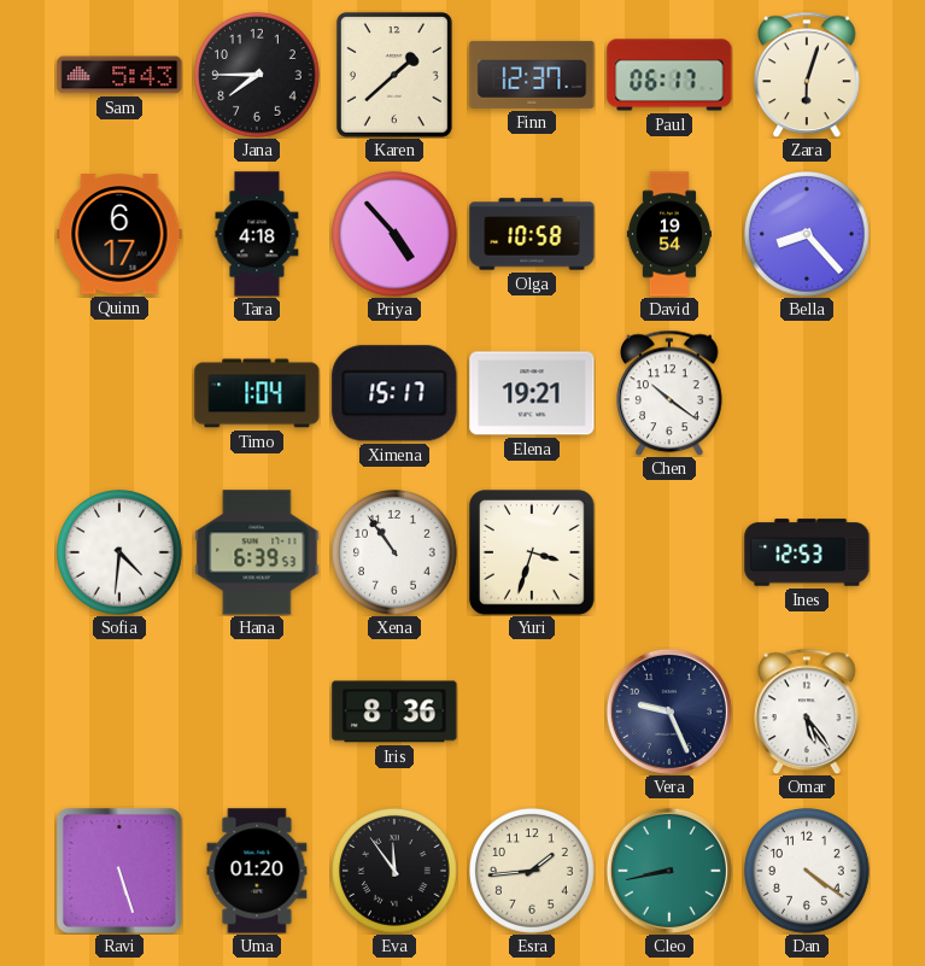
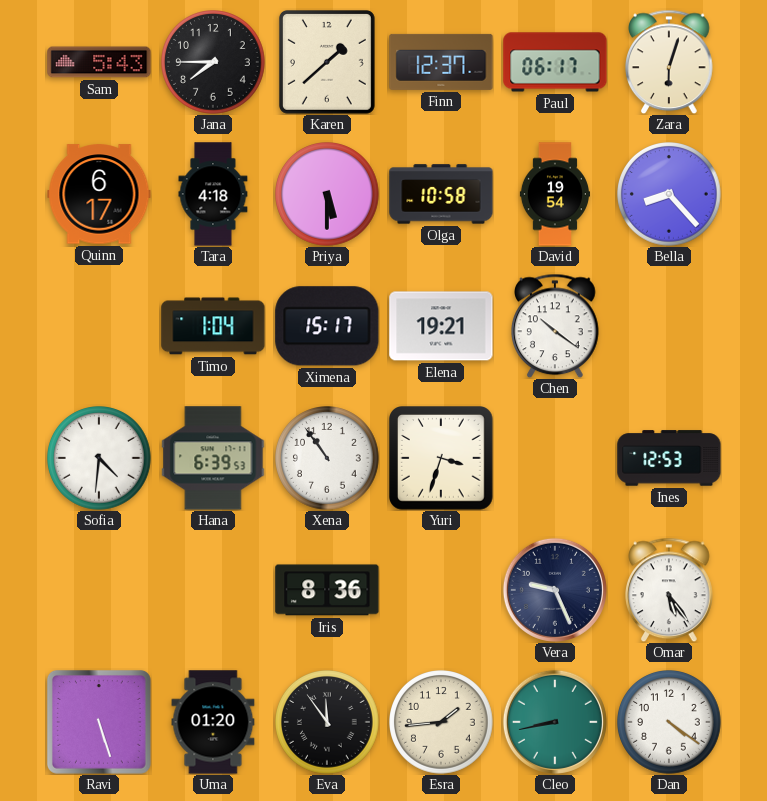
Priya: 4:53 -> 5:30 (328, 195)
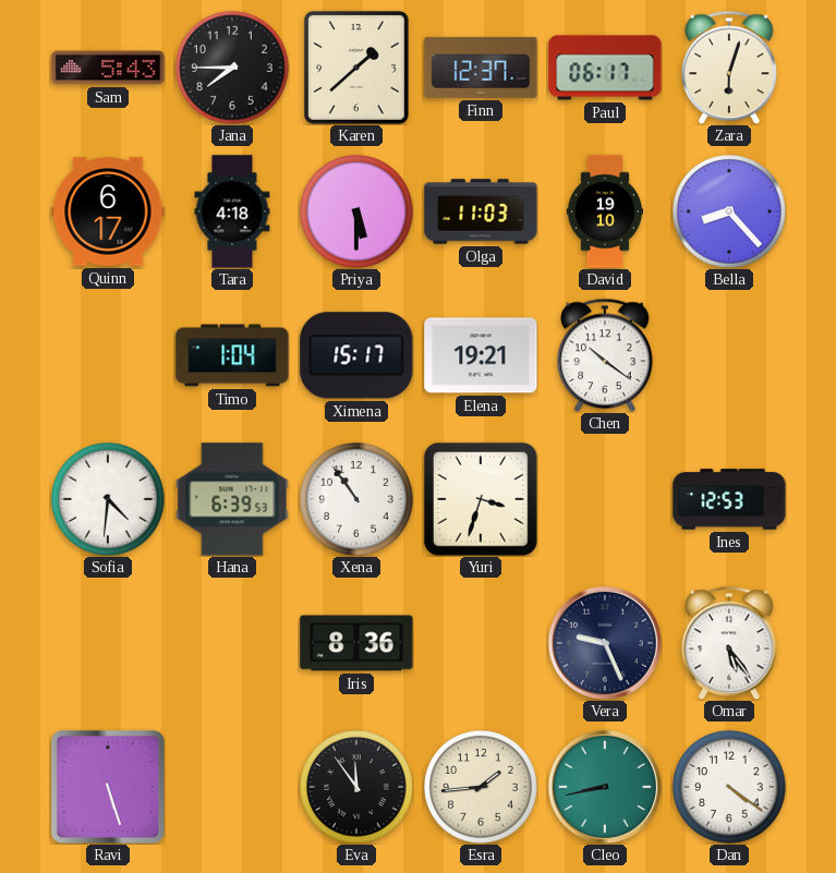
Olga: 10:58 -> 11:03 (481, 211)
David: 19:54 -> 19:10 (604, 211)
Uma: 01:20 -> none (213, 722)
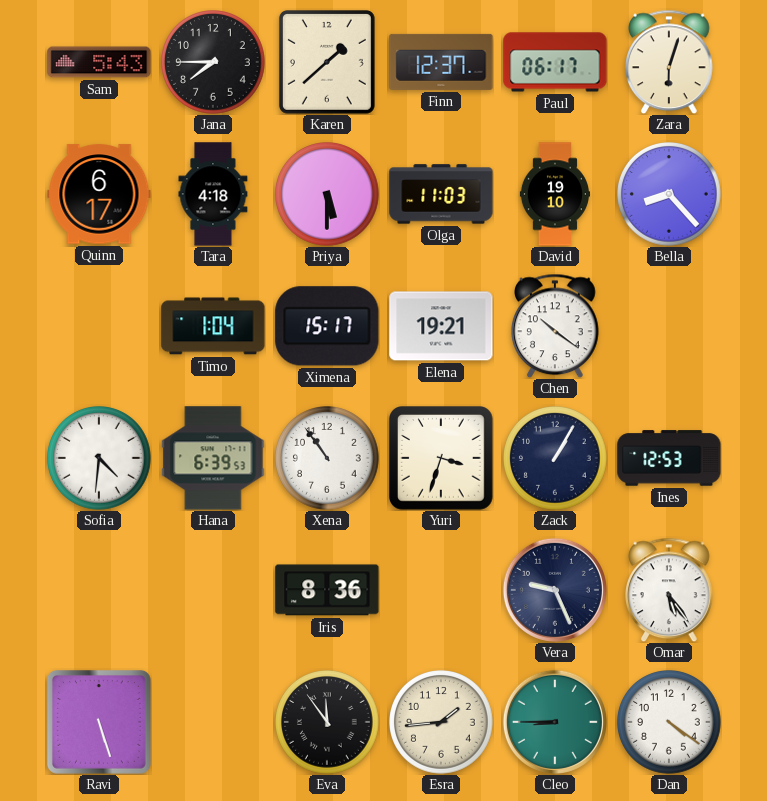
Zack: none -> 1:05 (556, 459)
Cleo: 8:43 -> 8:45 (555, 722)
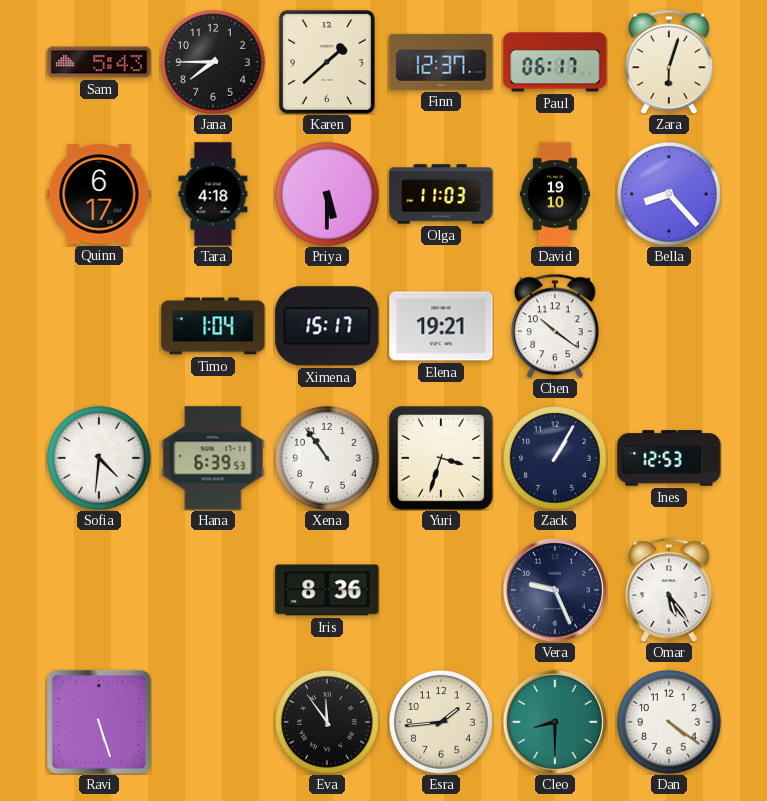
Cleo: 8:45 -> 8:30 (555, 722)
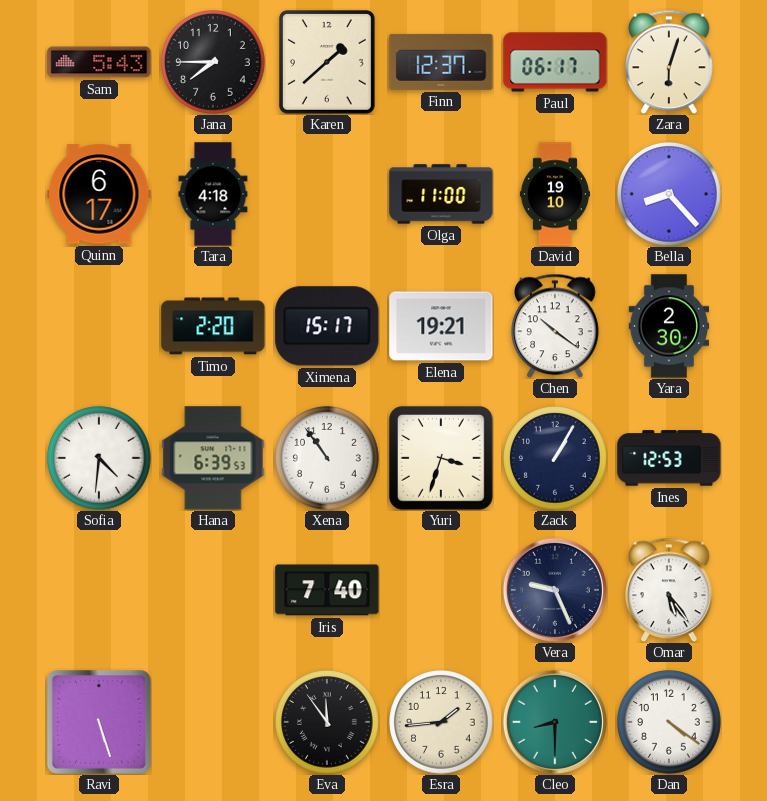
Priya: 5:30 -> none (328, 195)
Olga: 11:03 -> 11:00 (441, 194)
Timo: 1:04 -> 2:20 (213, 326)
Yara: none -> 2:30 (669, 326)
Iris: 8:36 -> 7:40 (327, 590)
